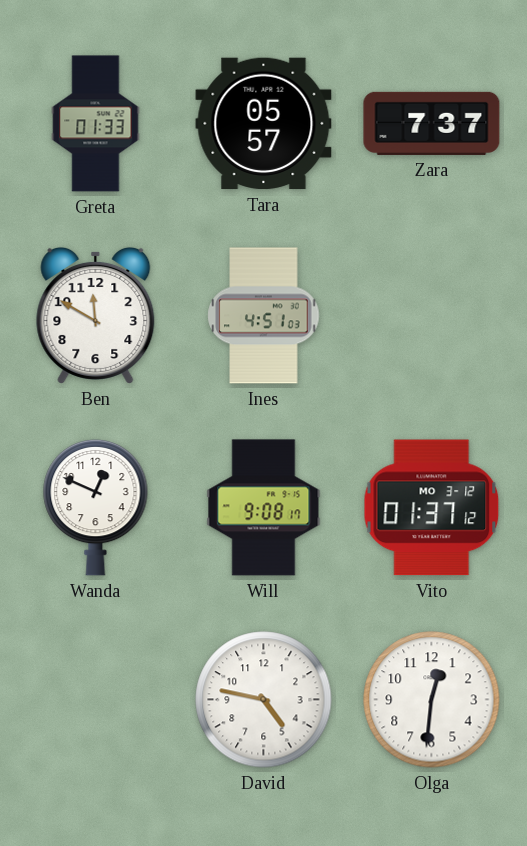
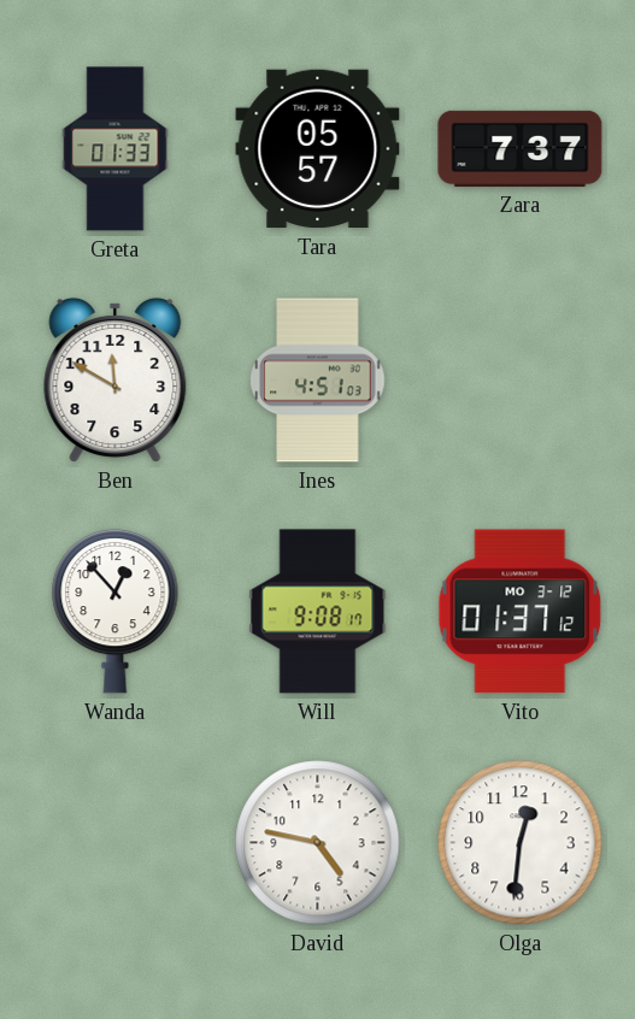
Wanda: 12:49 -> 12:53 (116, 611)
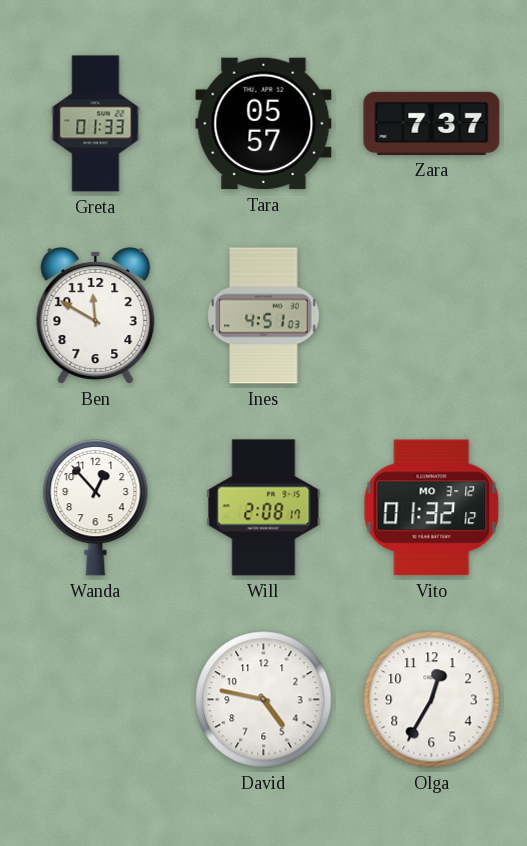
Will: 9:08 -> 2:08 (264, 508)
Vito: 01:37 -> 01:32 (432, 508)
Olga: 12:31 -> 12:35 (432, 700)
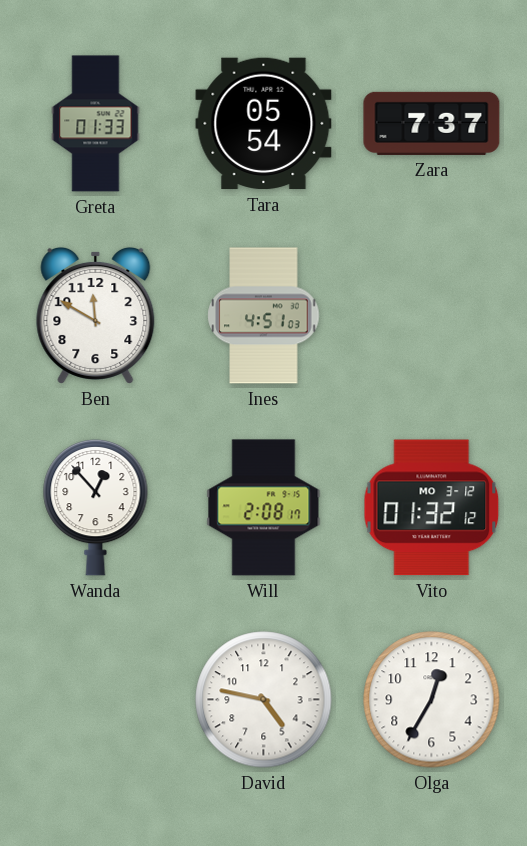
Tara: 05:57 -> 05:54 (264, 124)
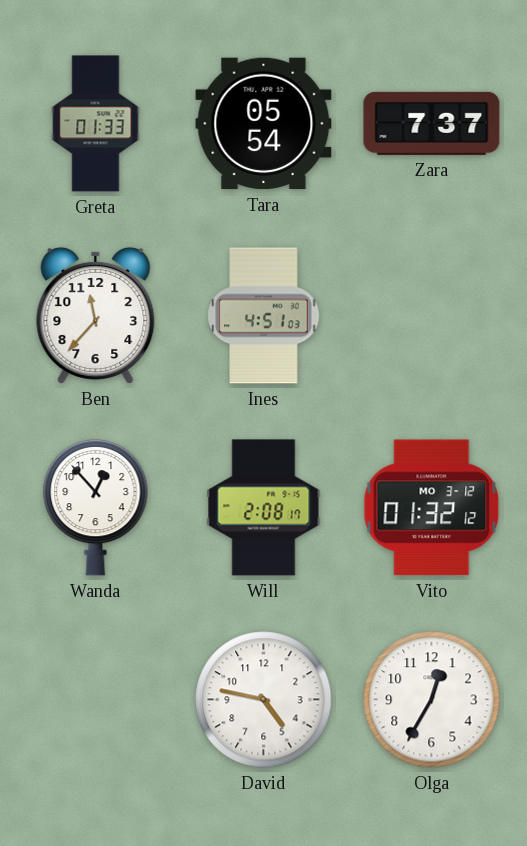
Ben: 11:50 -> 11:37 (96, 315)
